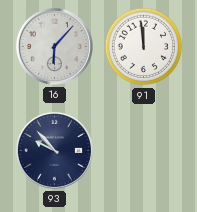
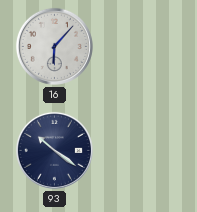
91: 11:59 -> none (144, 47)
93: 9:53 -> 10:21 (54, 150)
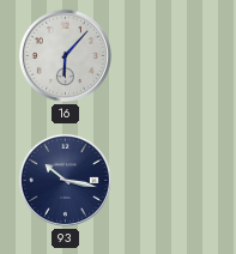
93: 10:21 -> 10:17 (65, 180)
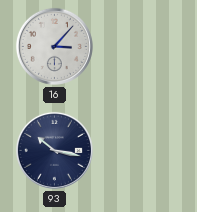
16: 6:07 -> 3:07 (54, 46)
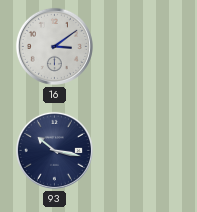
16: 3:07 -> 3:09 (54, 46)
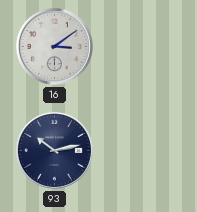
93: 10:17 -> 10:13 (54, 150)
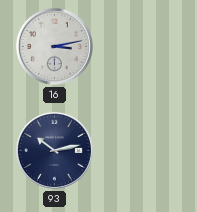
16: 3:09 -> 3:13 (54, 46)
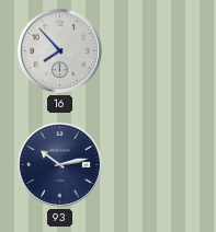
16: 3:13 -> 7:53 (59, 50)
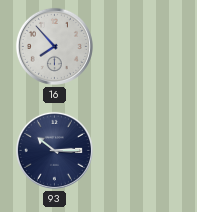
93: 10:13 -> 10:15 (54, 150)
